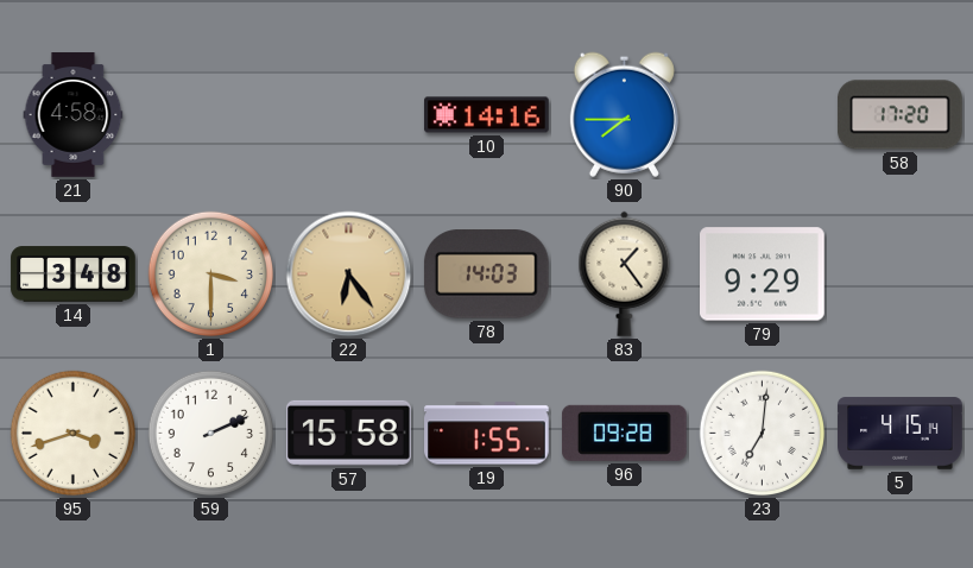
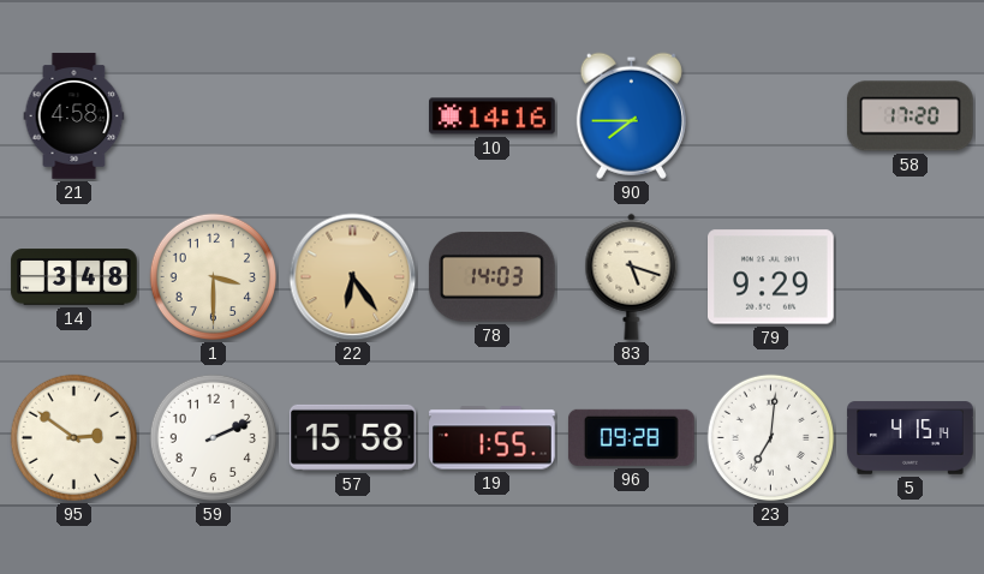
83: 1:24 -> 5:18 (632, 276)
95: 3:42 -> 2:51 (74, 438)
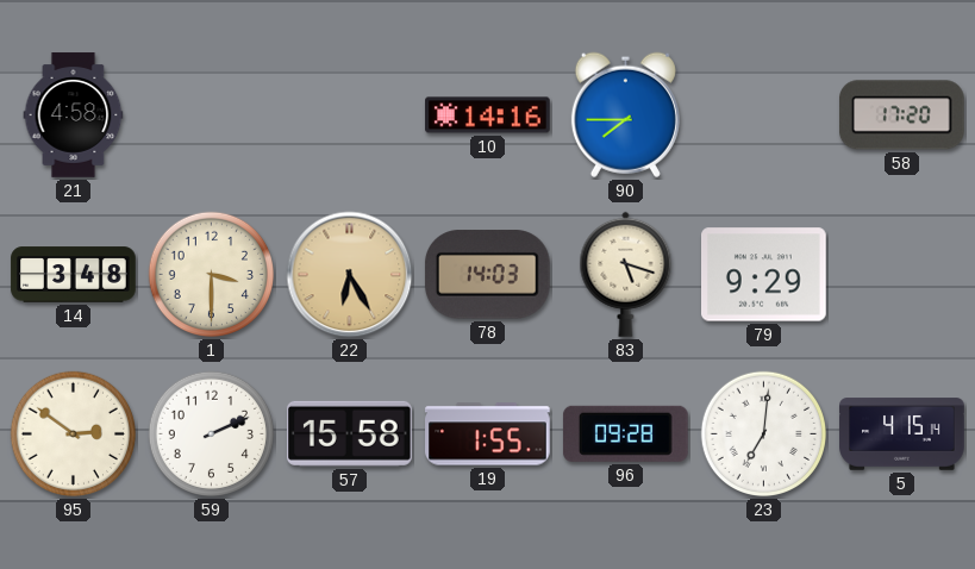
22: 6:24 -> 6:25 (350, 275)
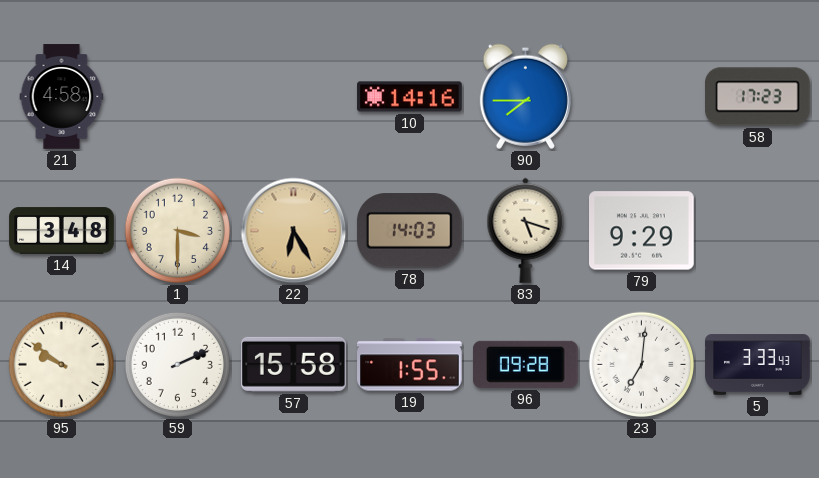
58: 17:20 -> 17:23 (758, 97)
95: 2:51 -> 9:51 (62, 365)
5: 4:15 -> 3:33 (758, 365)
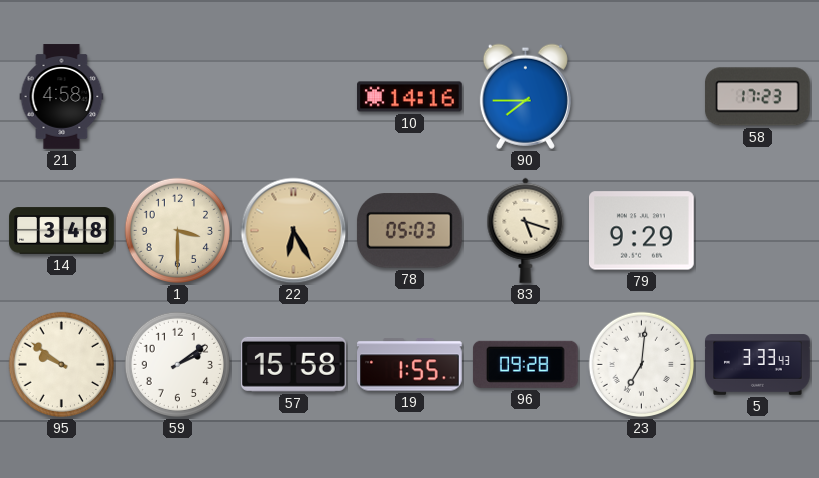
78: 14:03 -> 05:03 (409, 231)
59: 2:11 -> 2:09 (178, 365)
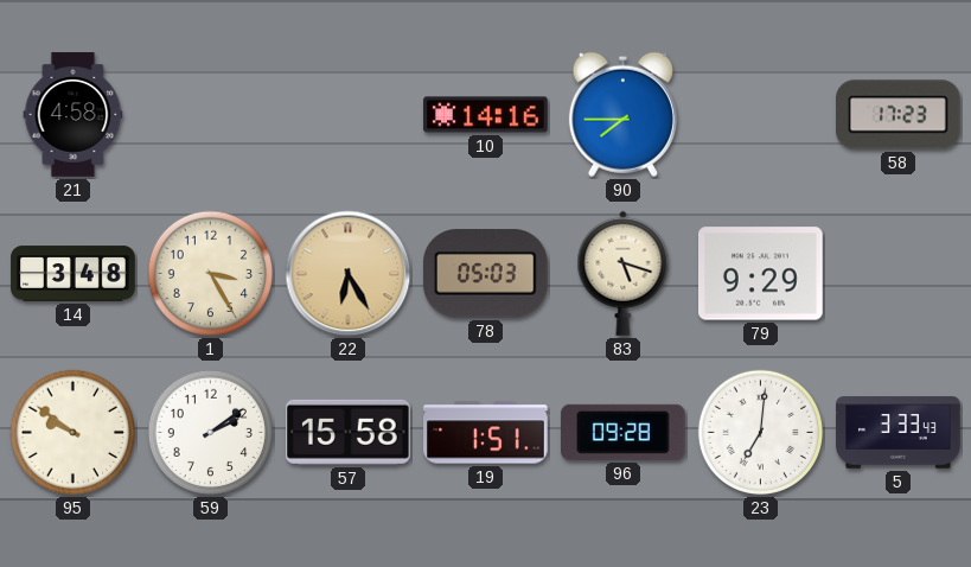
1: 3:30 -> 3:25 (211, 274)
19: 1:55 -> 1:51 (486, 433)
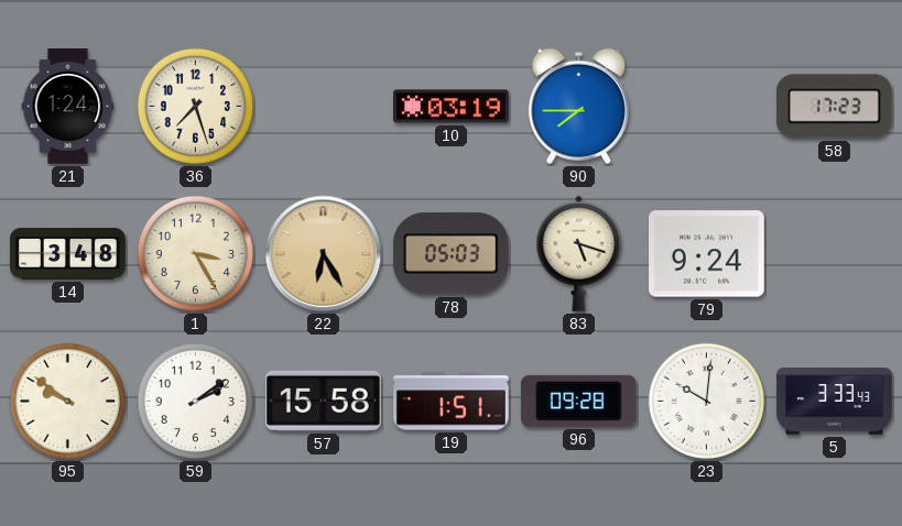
21: 4:58 -> 1:24 (68, 107)
36: none -> 7:27 (196, 107)
10: 14:16 -> 03:19 (452, 107)
79: 9:29 -> 9:24 (707, 254)
23: 7:01 -> 10:01 (707, 402)
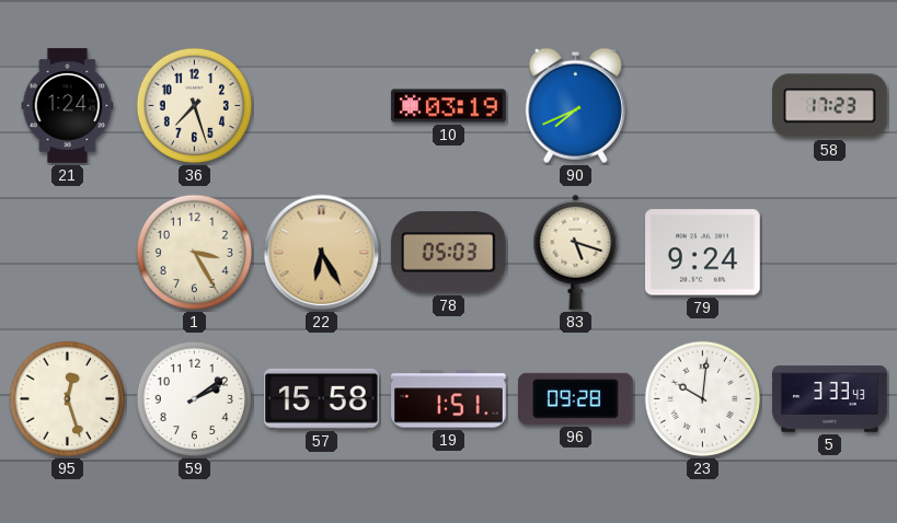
90: 7:45 -> 7:41 (575, 105)
14: 3:48 -> none (68, 254)
95: 9:51 -> 12:27 (68, 399)
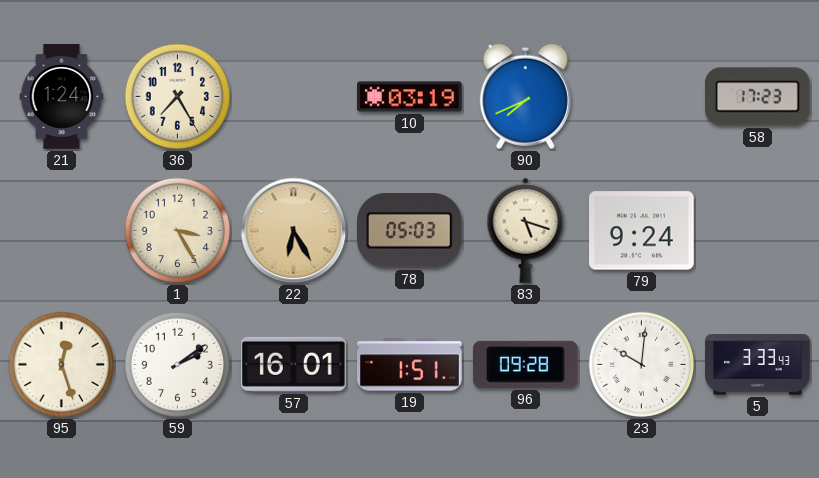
36: 7:27 -> 7:25 (178, 97)
57: 15:58 -> 16:01 (293, 364)
